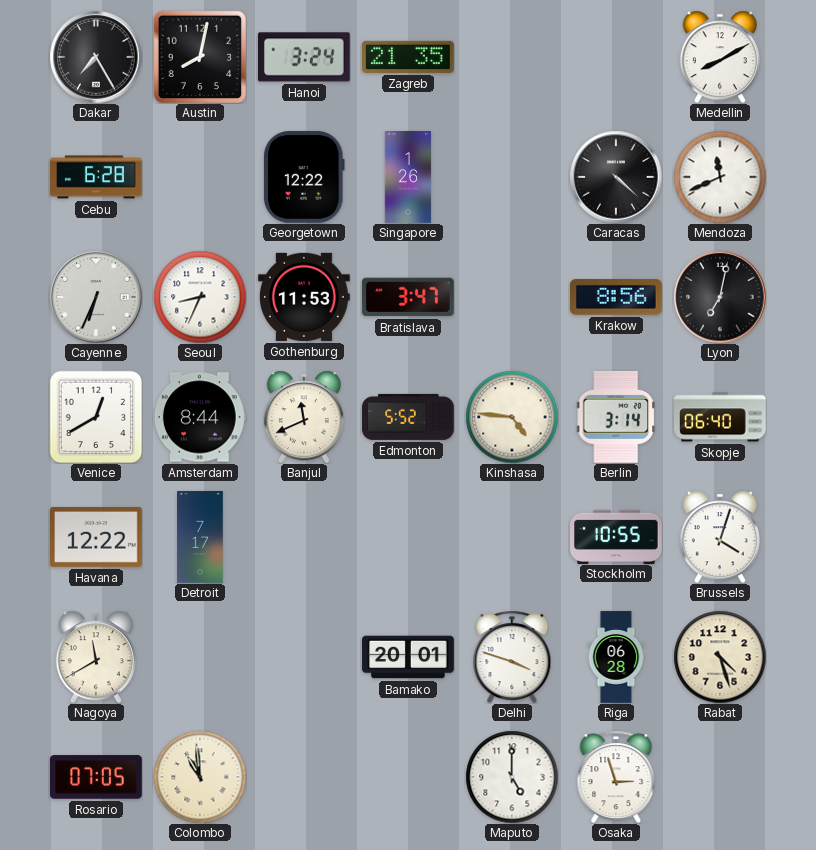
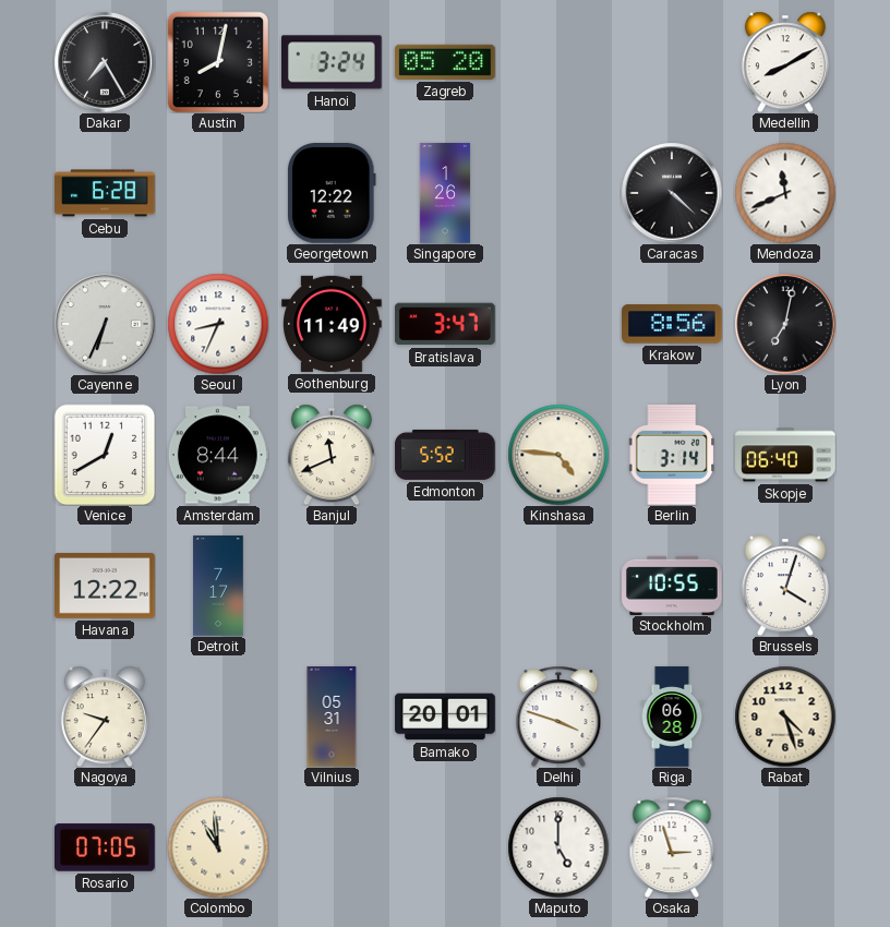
Zagreb: 21:35 -> 05:20 (446, 62)
Gothenburg: 11:53 -> 11:49 (333, 324)
Nagoya: 11:40 -> 9:36 (105, 717)
Vilnius: none -> 05:31 (332, 717)
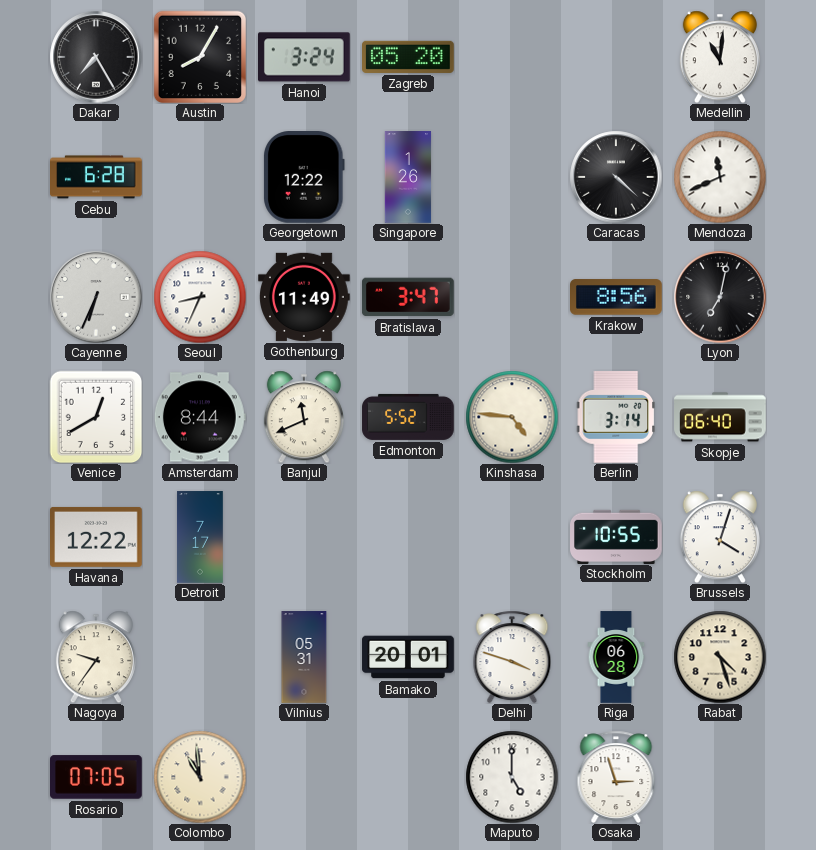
Austin: 8:02 -> 8:05 (200, 56)
Medellin: 8:10 -> 11:01 (720, 57)
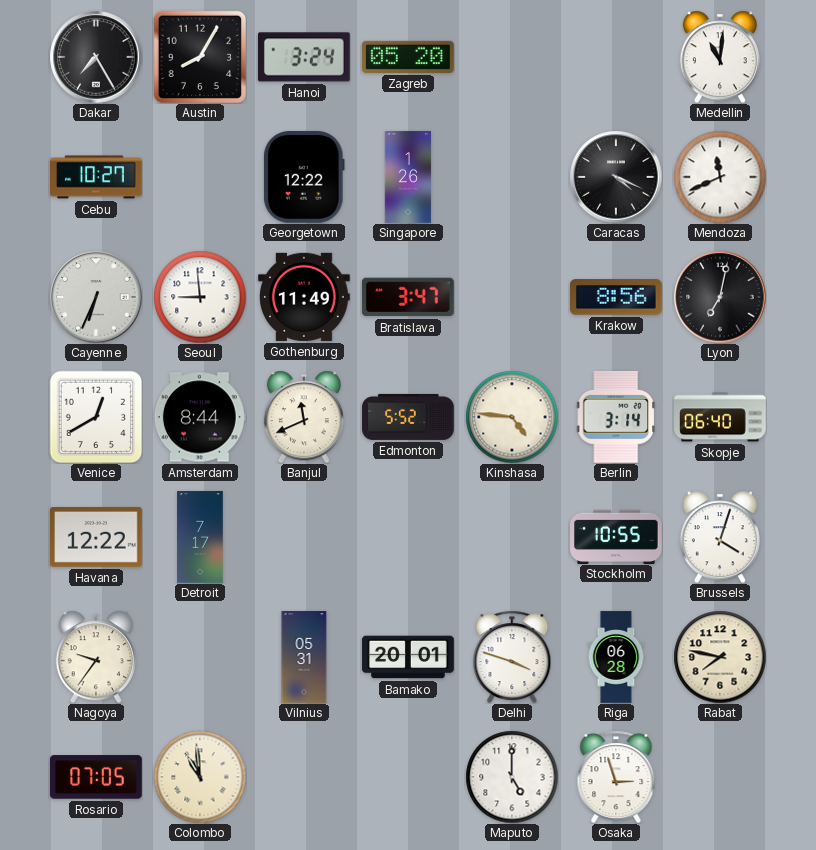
Cebu: 6:28 -> 10:27 (96, 177)
Caracas: 4:22 -> 4:19 (616, 177)
Seoul: 8:34 -> 8:59 (200, 297)
Rabat: 4:27 -> 7:47 (720, 657)
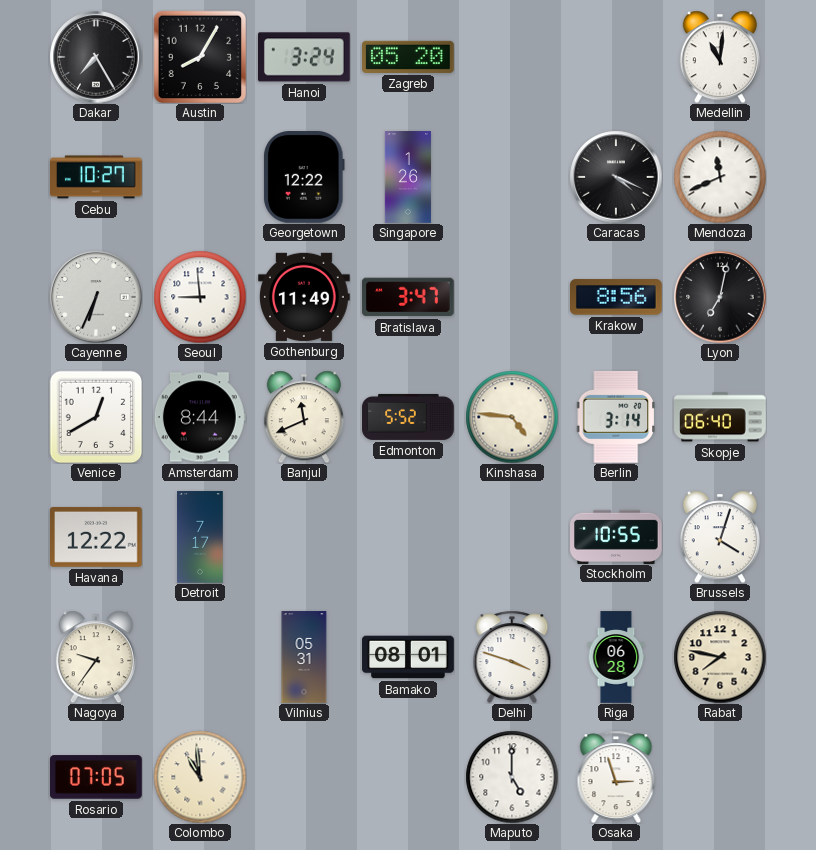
Bamako: 20:01 -> 08:01 (408, 657)
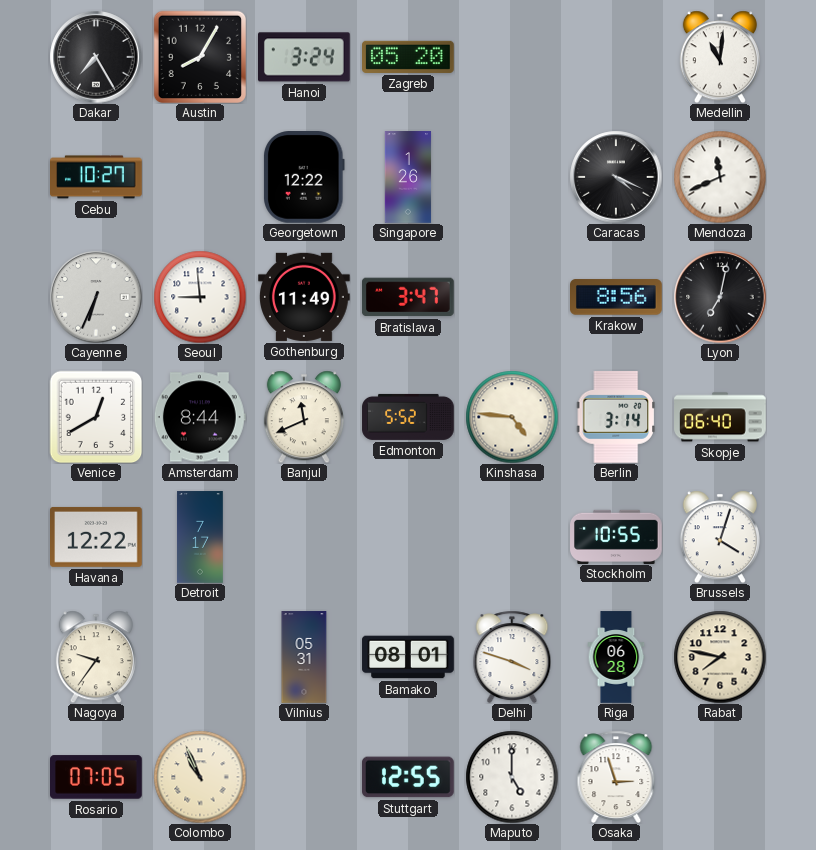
Colombo: 10:59 -> 10:56 (200, 777)
Stuttgart: none -> 12:55 (408, 777)
